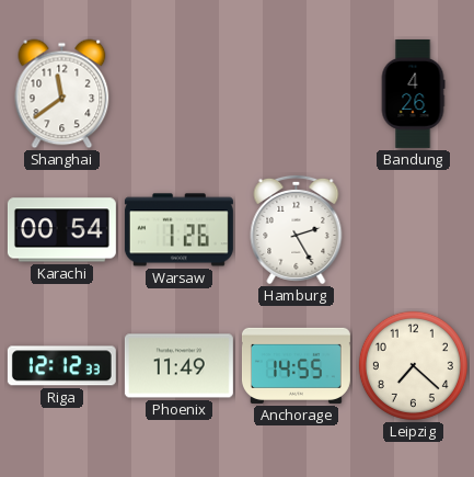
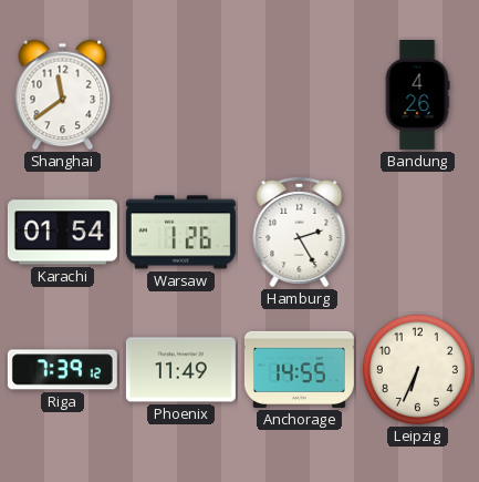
Karachi: 00:54 -> 01:54 (62, 233)
Riga: 12:12 -> 7:39 (62, 370)
Leipzig: 7:22 -> 6:34 (417, 369)
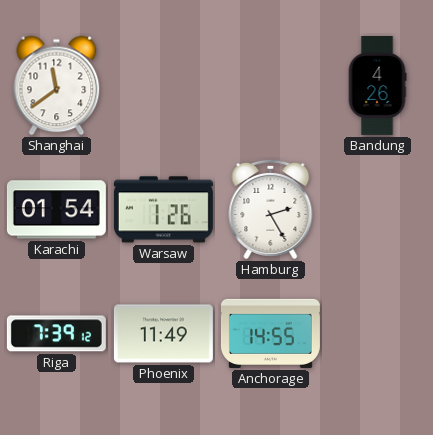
Leipzig: 6:34 -> none (417, 369)
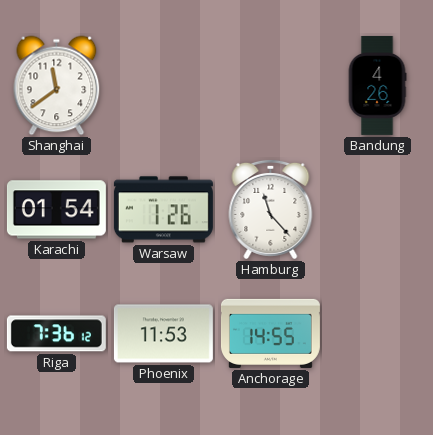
Hamburg: 2:25 -> 11:23 (271, 209)
Riga: 7:39 -> 7:36 (56, 334)
Phoenix: 11:49 -> 11:53 (163, 334)
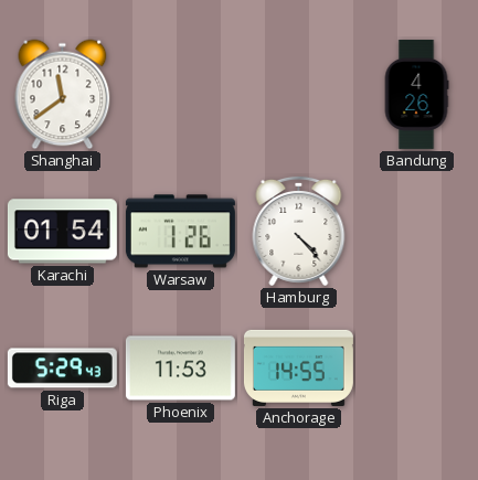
Hamburg: 11:23 -> 4:23 (299, 231)
Riga: 7:36 -> 5:29 (62, 369)
